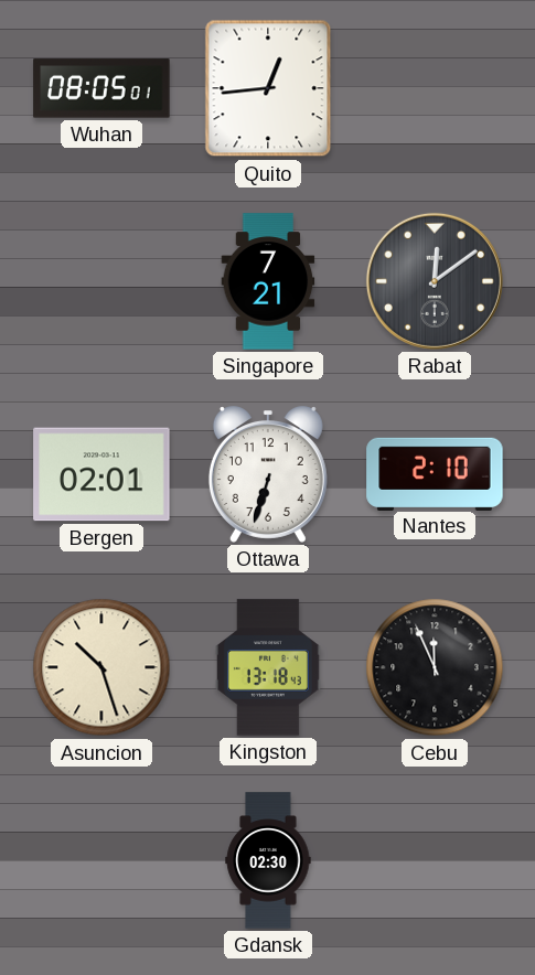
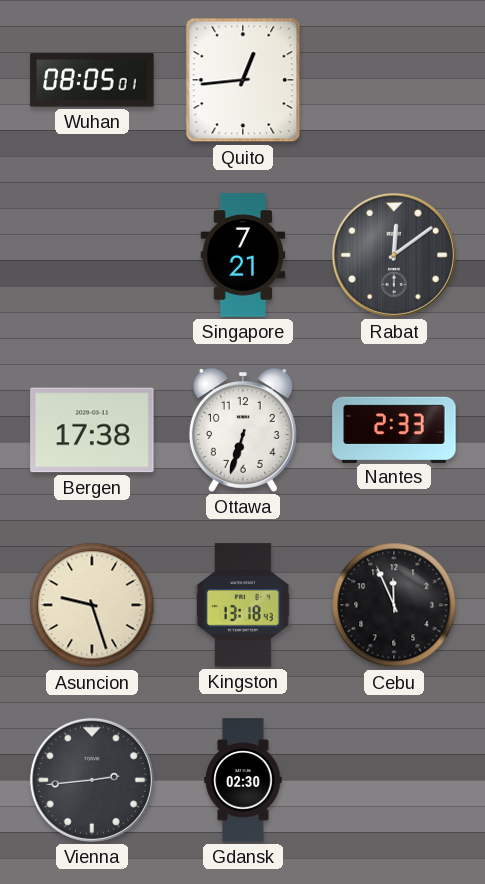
Bergen: 02:01 -> 17:38 (92, 430)
Nantes: 2:10 -> 2:33 (394, 429)
Asuncion: 10:27 -> 9:27 (92, 605)
Vienna: none -> 2:44 (92, 780)
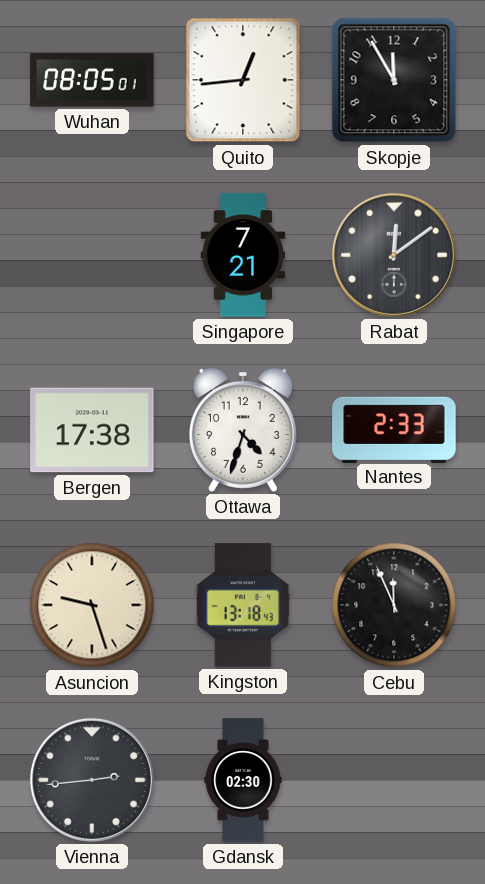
Skopje: none -> 11:55 (394, 80)
Ottawa: 6:33 -> 4:33 (243, 430)
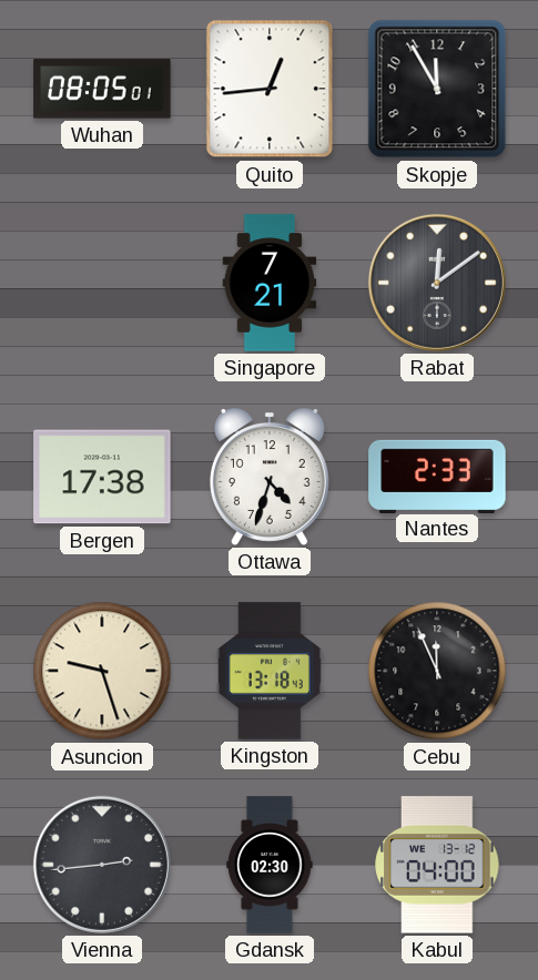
Kabul: none -> 04:00 (437, 865)
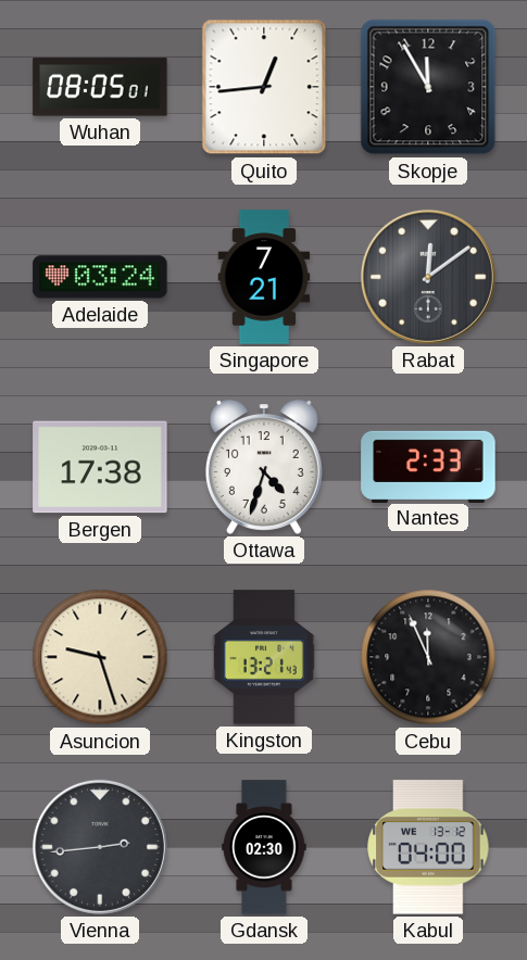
Adelaide: none -> 03:24 (100, 277)
Kingston: 13:18 -> 13:21 (264, 657)
